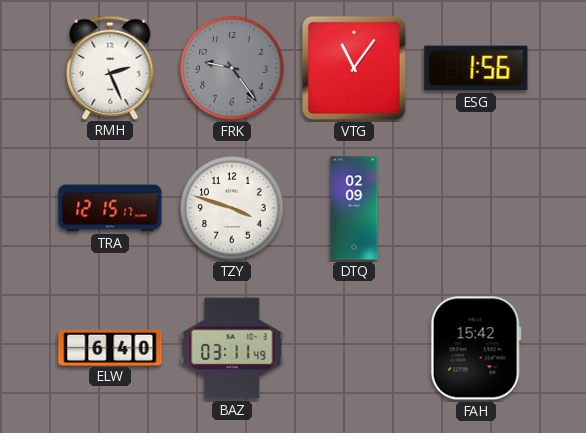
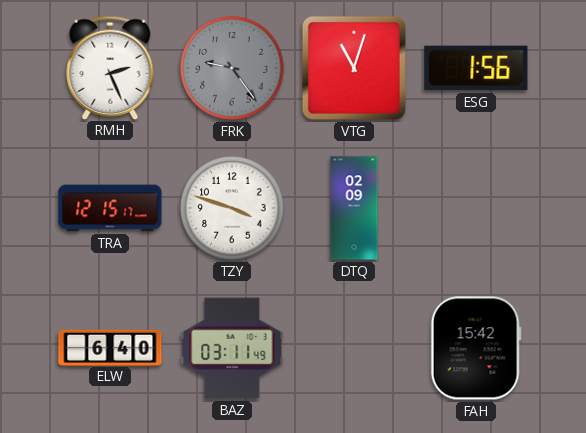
VTG: 11:06 -> 11:03 (354, 68)
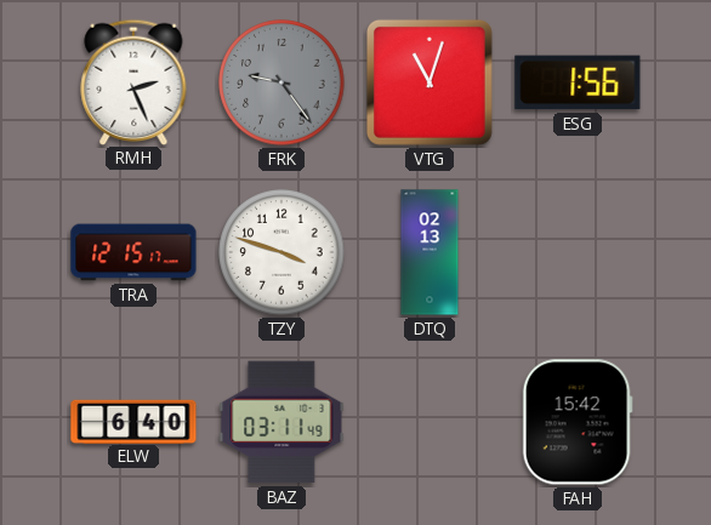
DTQ: 02:09 -> 02:13 (430, 252)
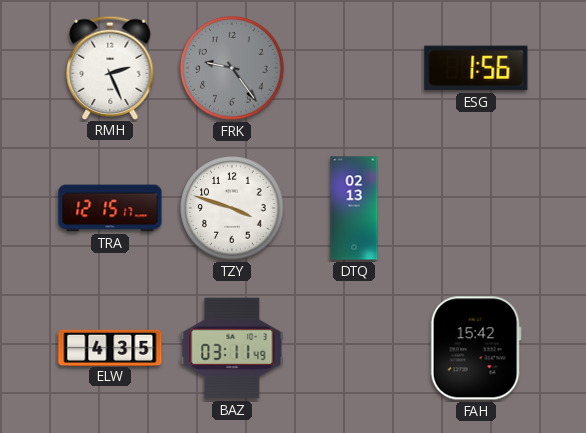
VTG: 11:03 -> none (430, 82)
ELW: 6:40 -> 4:35 (110, 347)
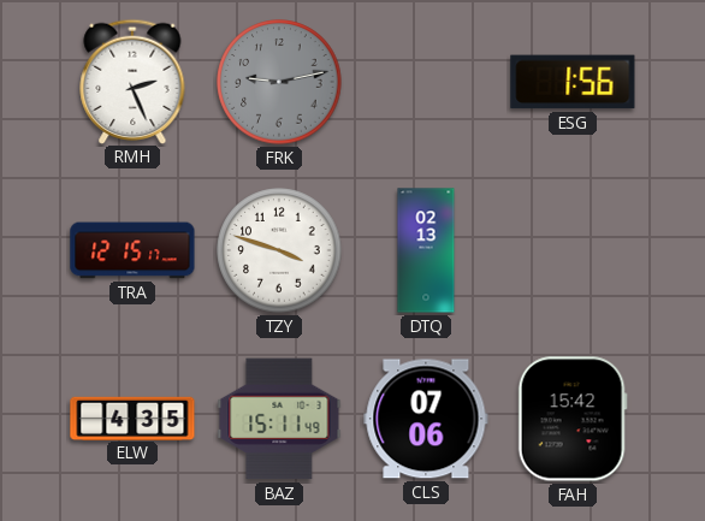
FRK: 9:24 -> 9:13 (279, 82)
BAZ: 03:11 -> 15:11 (279, 419)
CLS: none -> 07:06 (426, 419)
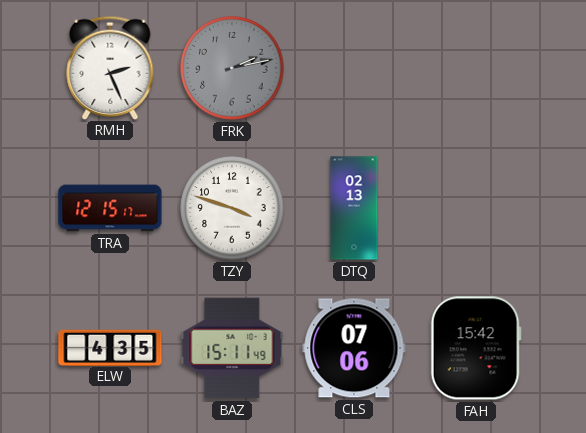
FRK: 9:13 -> 2:13 (232, 68)
ESG: 1:56 -> none (573, 82)
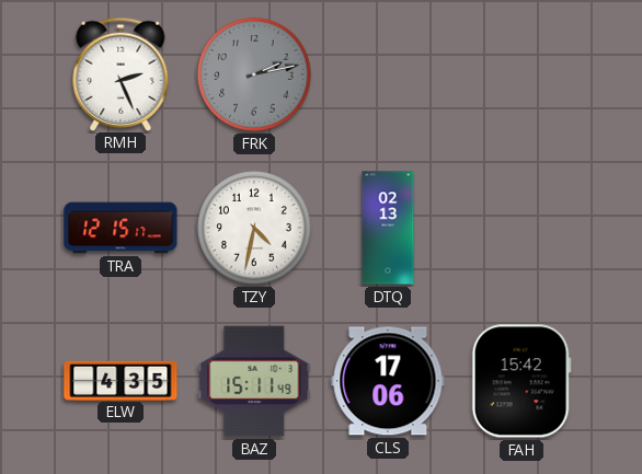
TZY: 3:48 -> 4:32 (254, 228)
CLS: 07:06 -> 17:06 (388, 381)
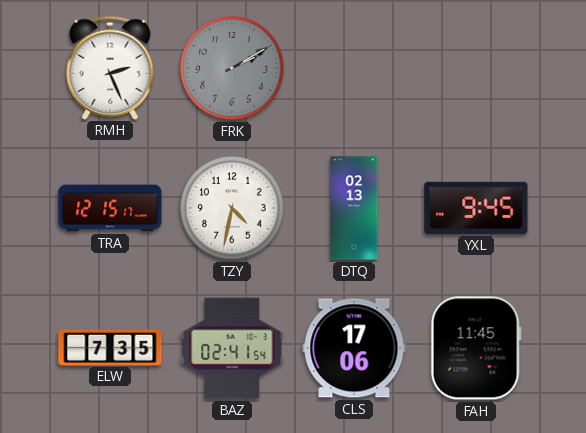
FRK: 2:13 -> 2:10 (232, 68)
YXL: none -> 9:45 (476, 208)
ELW: 4:35 -> 7:35 (110, 347)
BAZ: 15:11 -> 02:41 (232, 348)
FAH: 15:42 -> 11:45 (476, 348)
